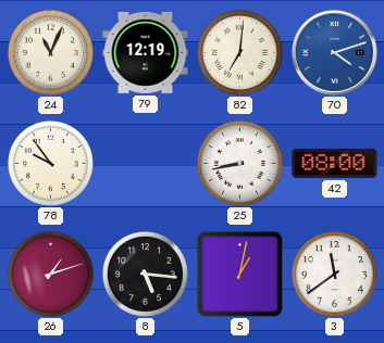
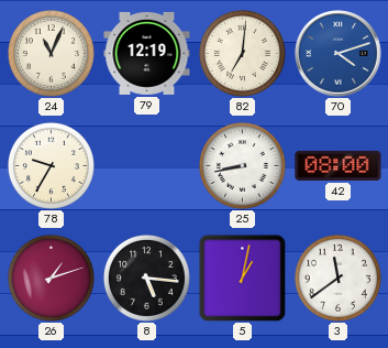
78: 9:54 -> 9:35 (51, 165)
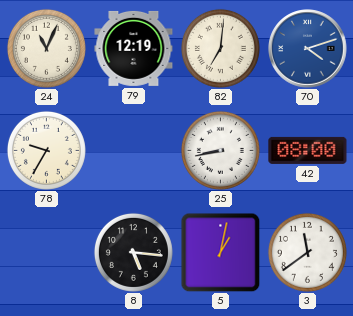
26: 1:12 -> none (51, 278)
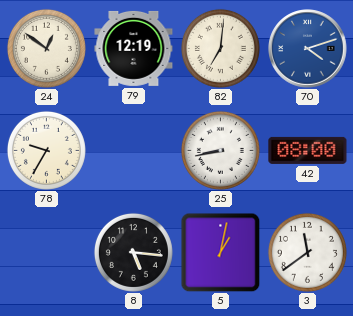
24: 11:04 -> 12:51 (46, 48)
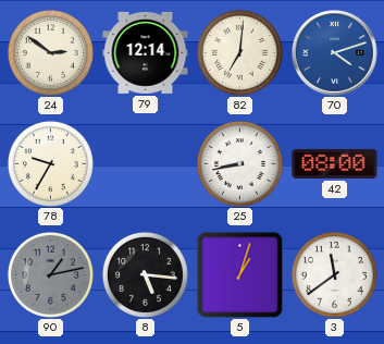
24: 12:51 -> 2:51 (50, 52)
79: 12:19 -> 12:14 (146, 52)
90: none -> 1:13 (50, 274)
5: 1:02 -> 1:03 (239, 274)
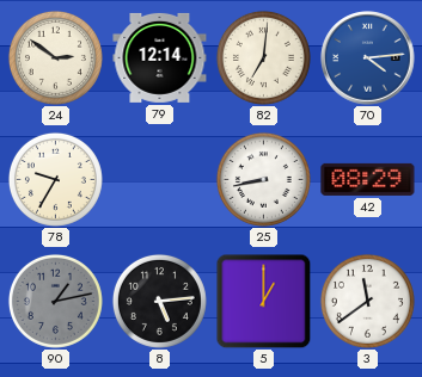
70: 4:12 -> 4:14 (368, 58)
42: 08:00 -> 08:29 (368, 179)
8: 5:16 -> 5:14 (159, 301)
5: 1:03 -> 1:00 (263, 301)
